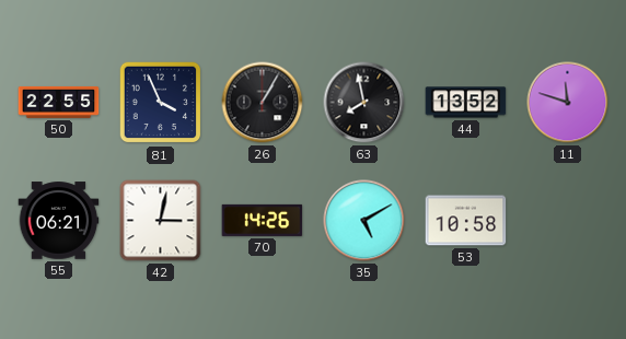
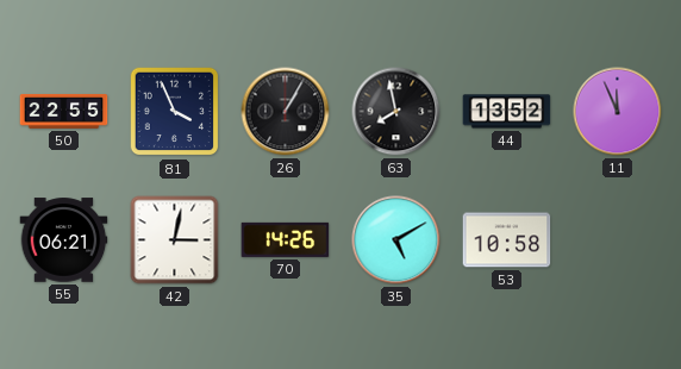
11: 11:48 -> 11:56 (618, 112)
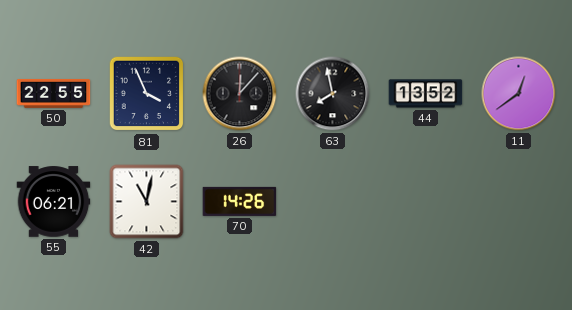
26: 1:05 -> 12:07 (240, 94)
11: 11:56 -> 12:39 (519, 94)
42: 3:02 -> 11:02 (147, 202)
35: 5:10 -> none (396, 240)
53: 10:58 -> none (507, 240)
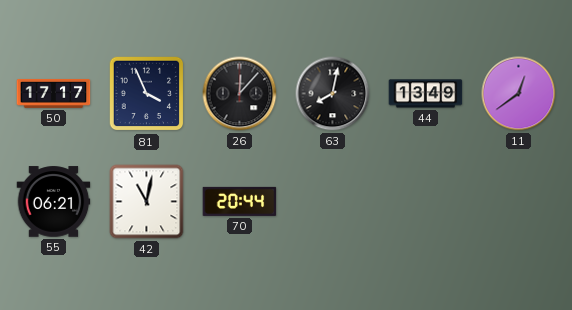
50: 22:55 -> 17:17 (54, 93)
63: 7:58 -> 8:02 (333, 94)
44: 13:52 -> 13:49 (426, 94)
70: 14:26 -> 20:44 (240, 201)
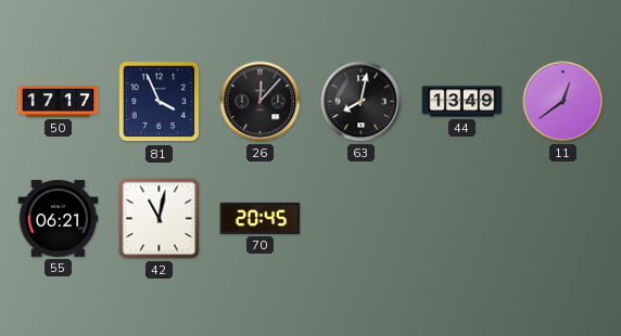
70: 20:44 -> 20:45 (261, 218)
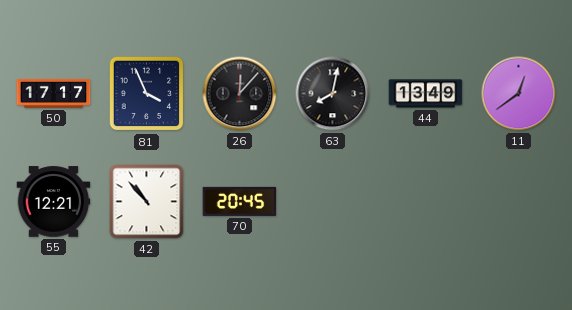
55: 06:21 -> 12:21 (54, 202)
42: 11:02 -> 10:53 (147, 202)
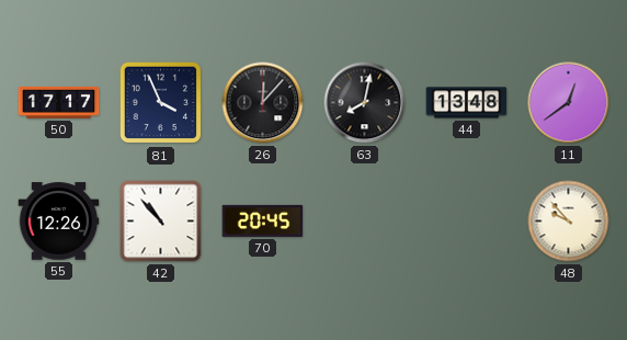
44: 13:49 -> 13:48 (467, 103)
55: 12:21 -> 12:26 (59, 222)
48: none -> 9:53 (569, 222)
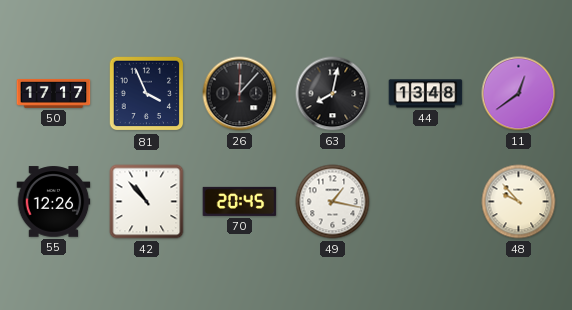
49: none -> 1:17 (333, 202)
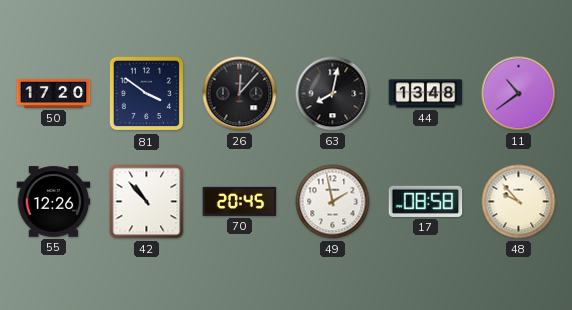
50: 17:17 -> 17:20 (54, 93)
81: 3:56 -> 3:51 (147, 94)
11: 12:39 -> 10:39 (519, 94)
49: 1:17 -> 1:58 (333, 202)
17: none -> 08:58 (426, 201)
